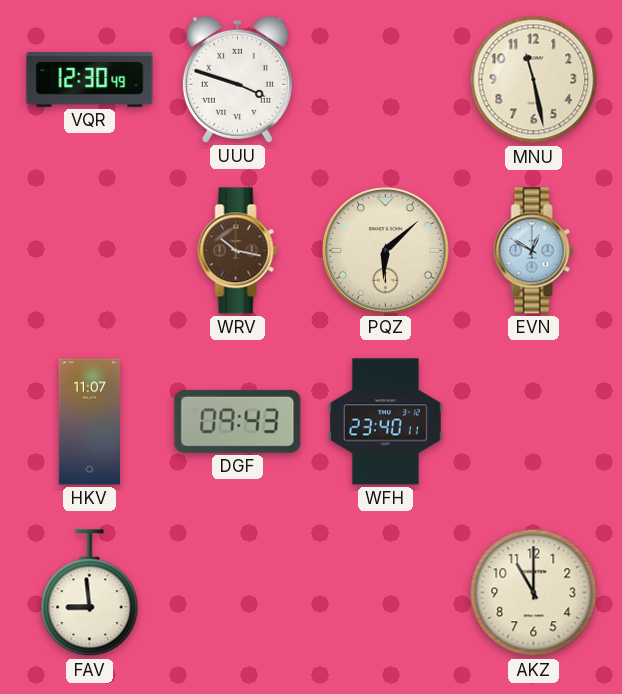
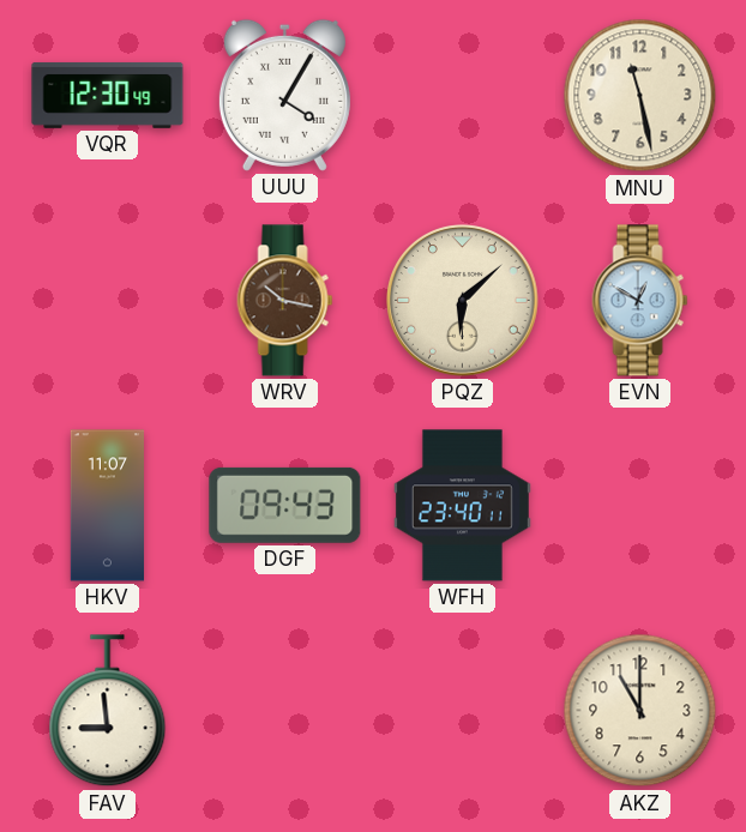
UUU: 3:48 -> 4:05 (284, 95)
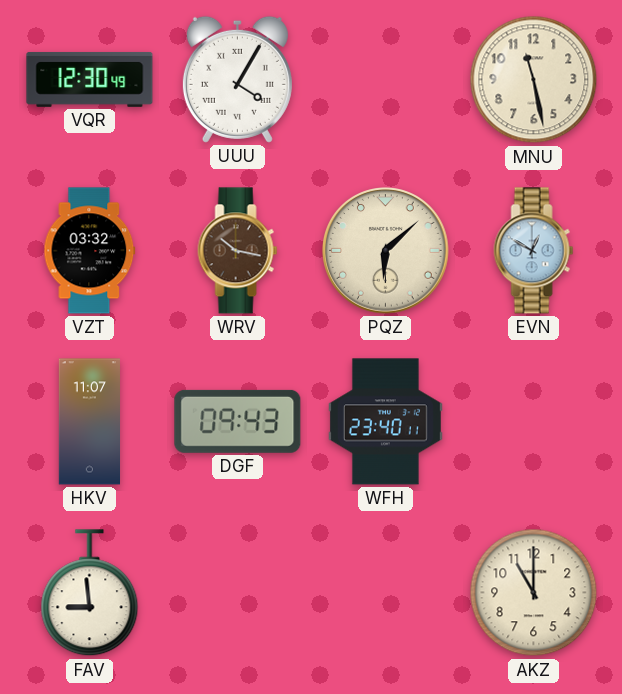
VZT: none -> 03:32 (90, 251)
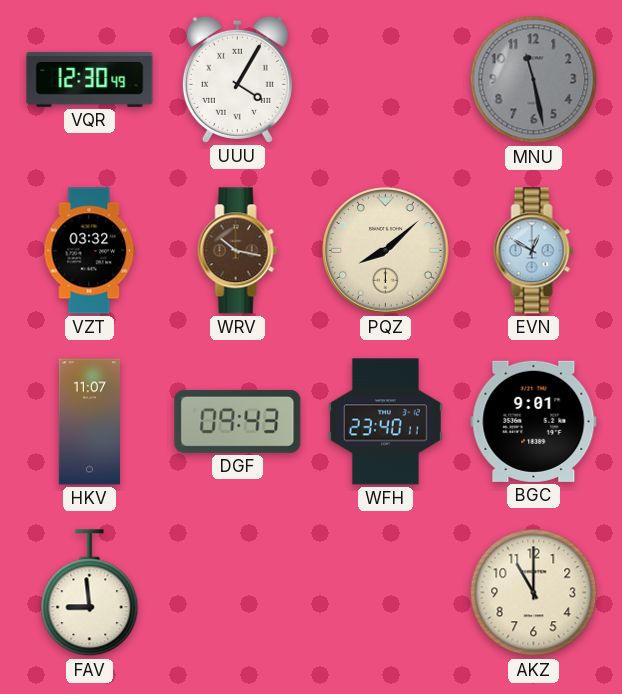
MNU dial: cream -> grey (534, 80)
PQZ: 6:08 -> 8:08 (386, 251)
BGC: none -> 9:01 (534, 421)
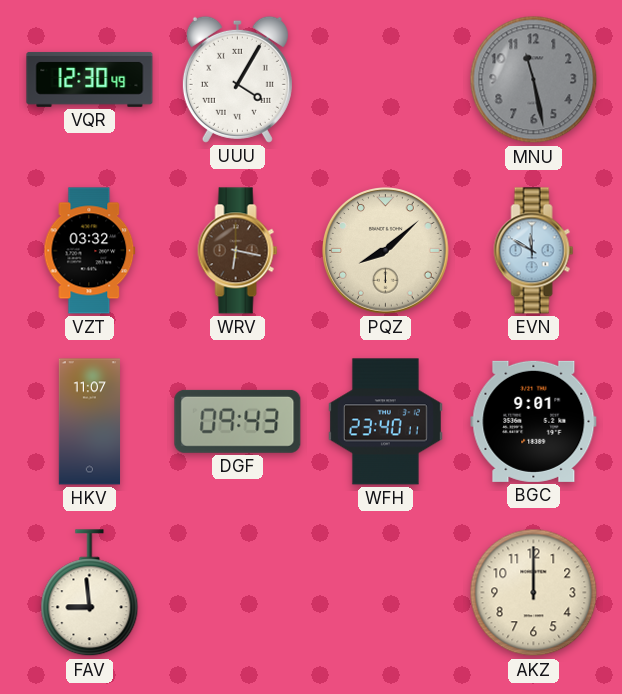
WRV: 10:17 -> 6:17 (238, 251)
EVN: 12:50 -> 11:50 (534, 251)
AKZ: 11:00 -> 12:00 (534, 593)
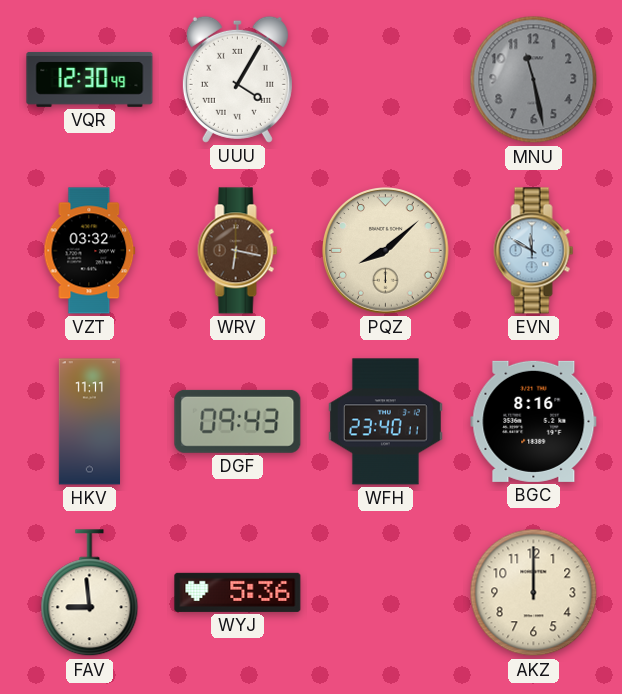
HKV: 11:07 -> 11:11 (89, 422)
BGC: 9:01 -> 8:16 (534, 421)
WYJ: none -> 5:36 (238, 592)
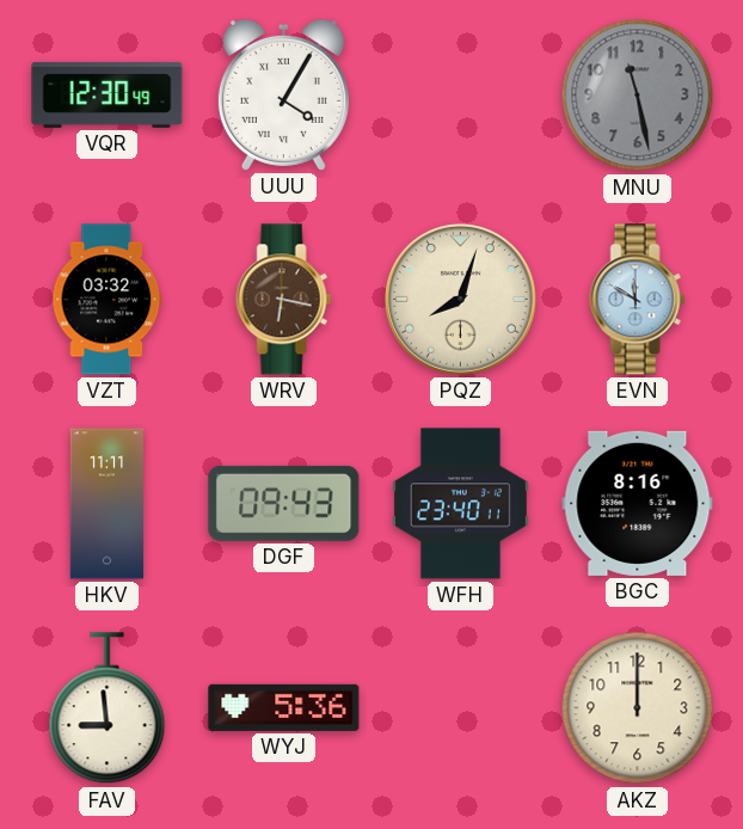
PQZ: 8:08 -> 8:03 (461, 300)
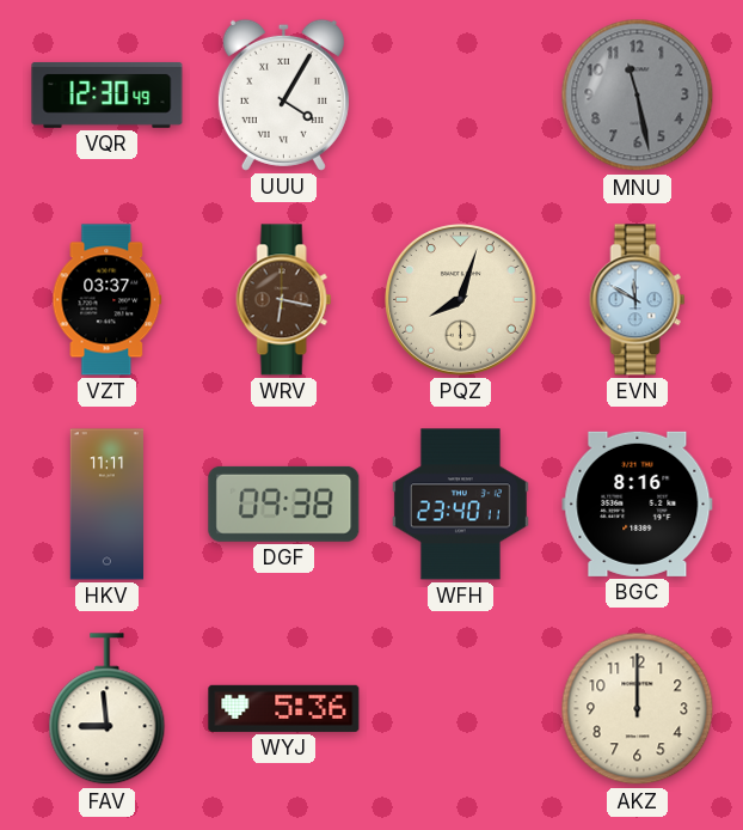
VZT: 03:32 -> 03:37 (108, 300)
DGF: 09:43 -> 09:38 (284, 504)
